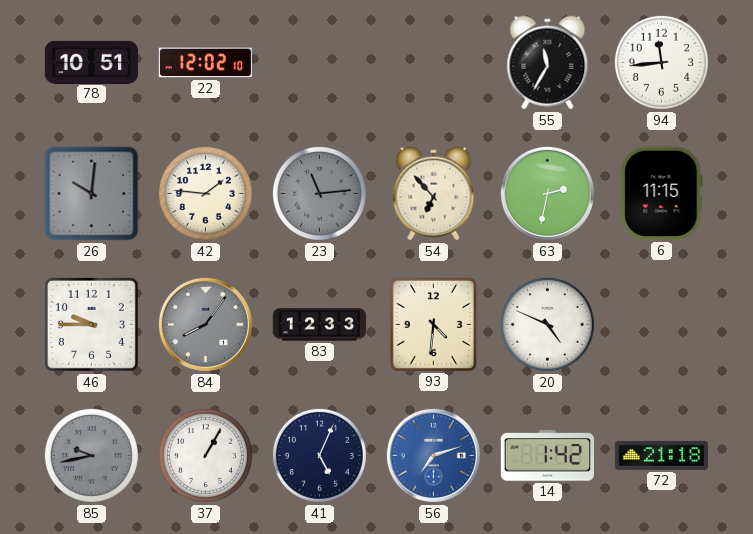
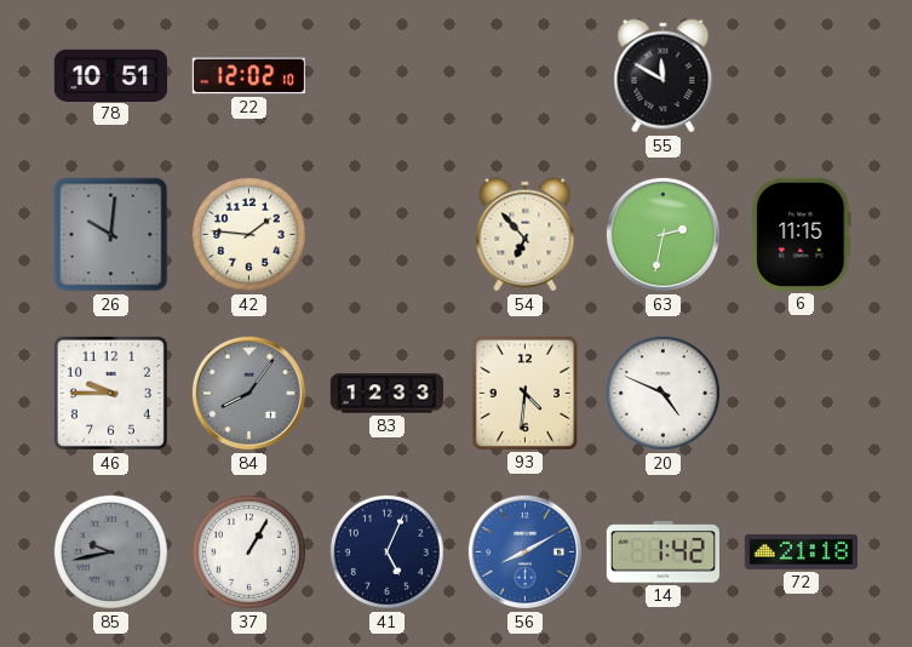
55: 11:35 -> 11:50 (664, 76)
94: 11:44 -> none (661, 62)
23: 11:14 -> none (319, 193)
56: 7:12 -> 8:10 (524, 551)
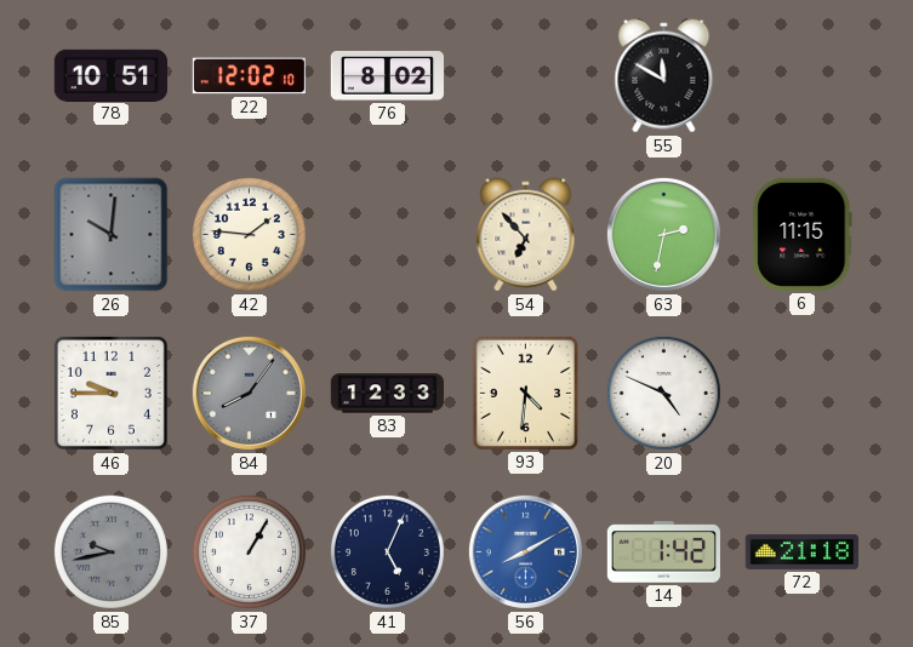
76: none -> 8:02 (387, 76)
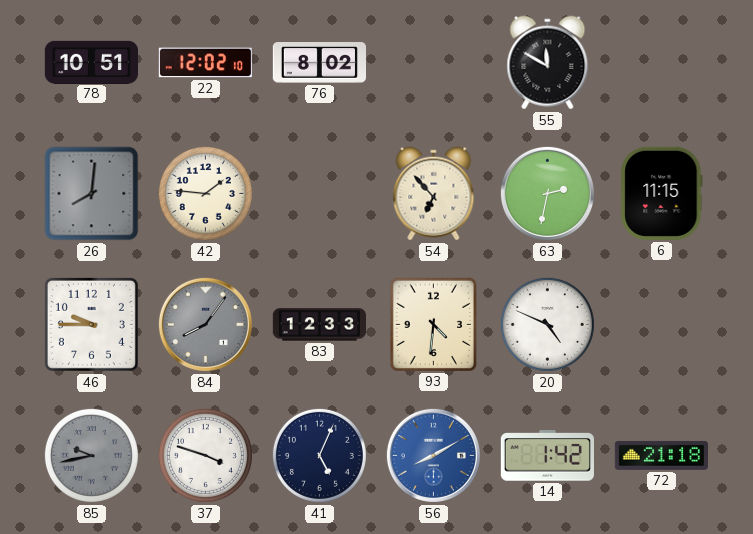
26: 10:01 -> 8:01 (92, 194)
37: 1:05 -> 3:48 (205, 455)
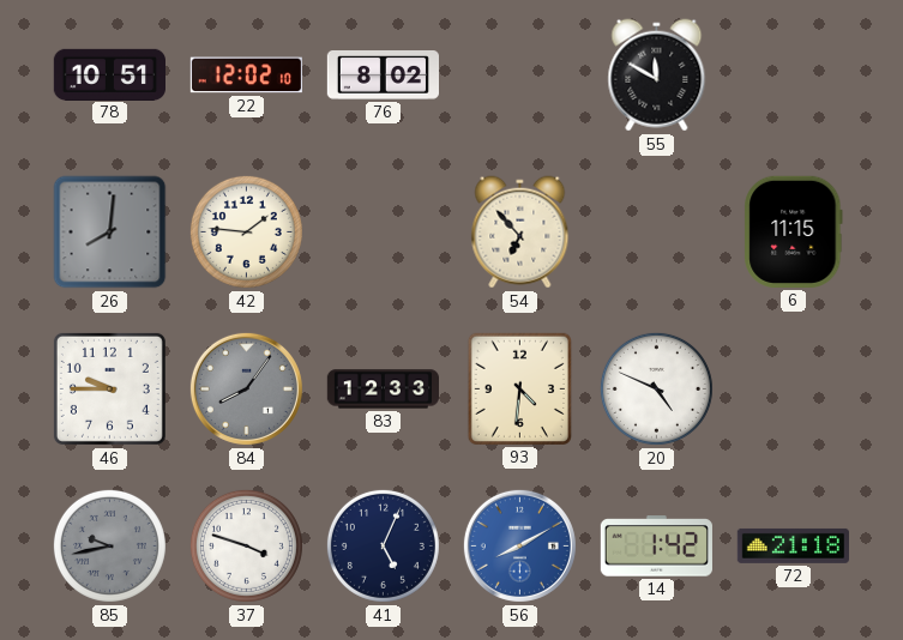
63: 2:32 -> none (547, 193)
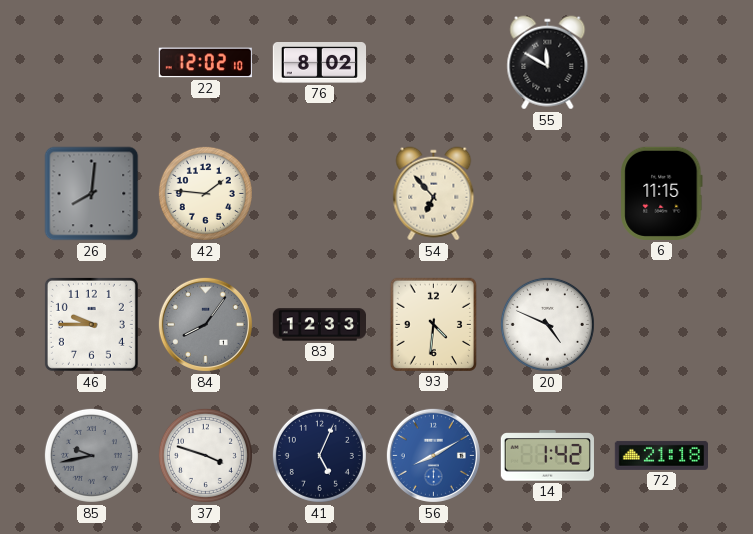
78: 10:51 -> none (109, 74)
